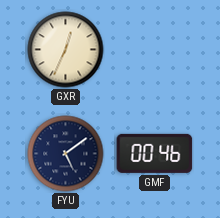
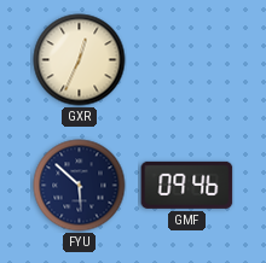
FYU: 5:09 -> 5:52 (80, 186)
GMF: 00:46 -> 09:46 (187, 185)
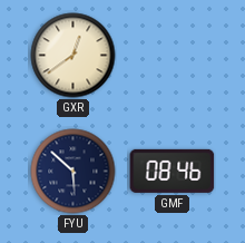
GXR: 12:34 -> 12:39 (73, 56)
GMF: 09:46 -> 08:46 (173, 171)
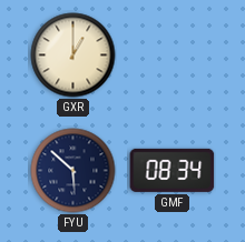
GXR: 12:39 -> 1:00 (73, 56)
GMF: 08:46 -> 08:34 (173, 170)
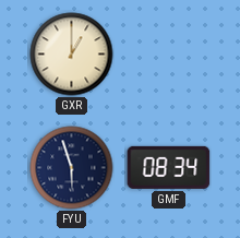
FYU: 5:52 -> 5:57 (72, 168)
